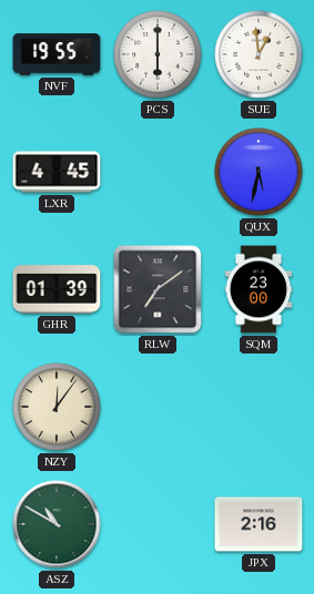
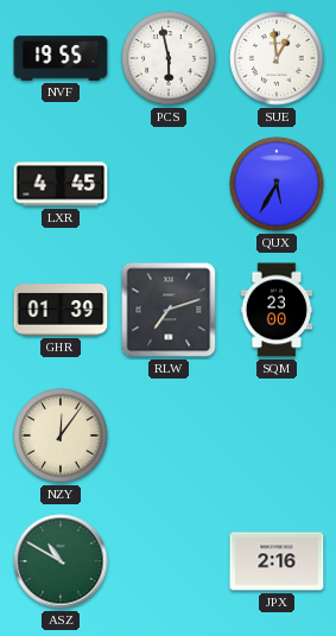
PCS: 6:00 -> 5:58 (169, 58)
QUX: 5:32 -> 5:35 (277, 184)
RLW: 7:09 -> 7:12 (169, 310)
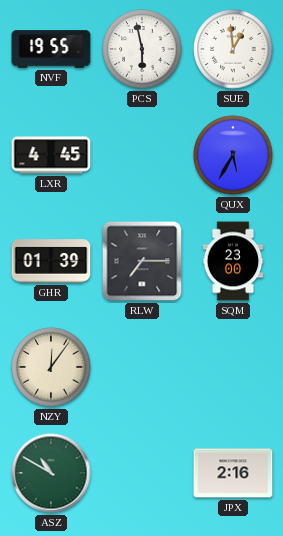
RLW: 7:12 -> 7:15 (142, 261)
